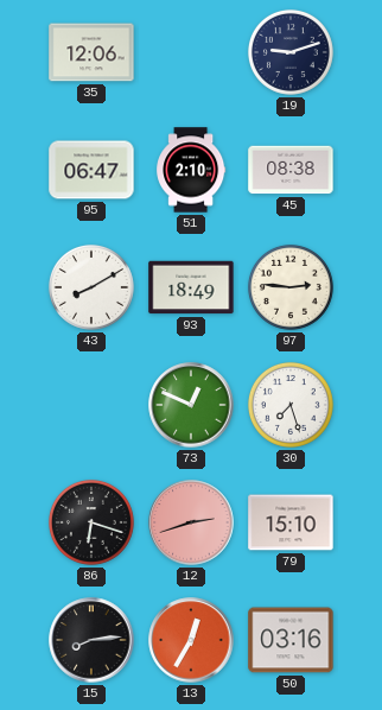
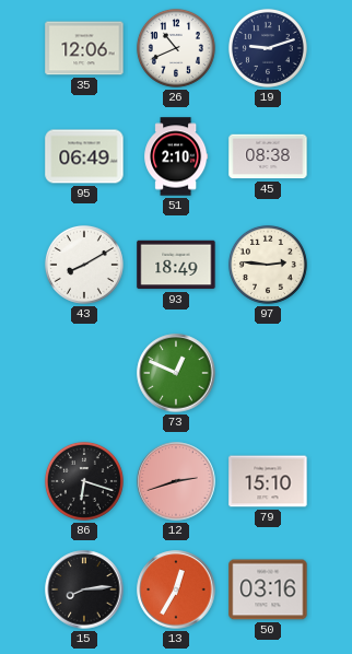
26: none -> 10:41 (176, 48)
95: 06:47 -> 06:49 (84, 156)
30: 7:27 -> none (291, 405)
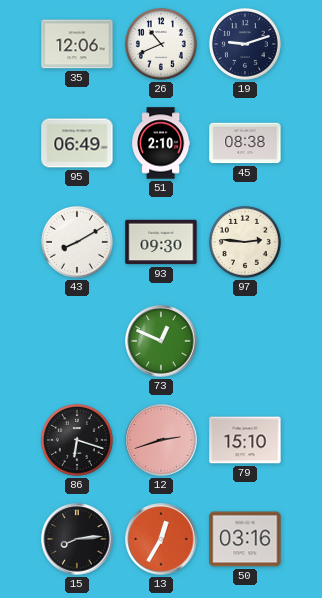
93: 18:49 -> 09:30 (161, 242)
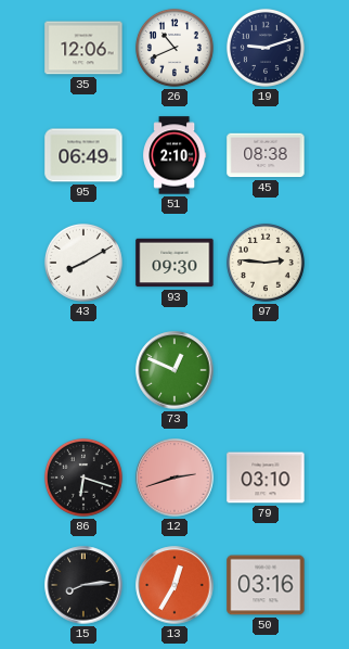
79: 15:10 -> 03:10 (266, 478)
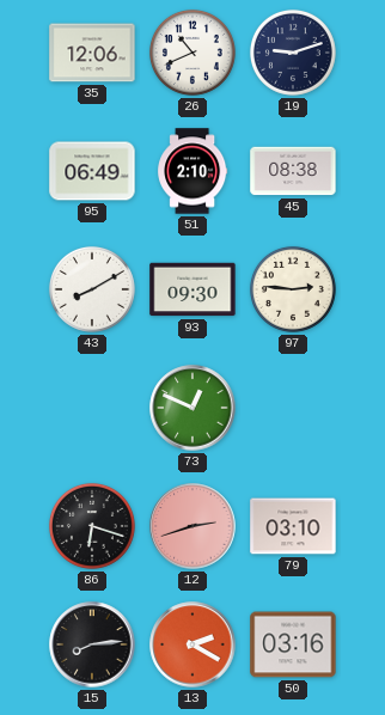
13: 12:35 -> 2:20 (192, 644)
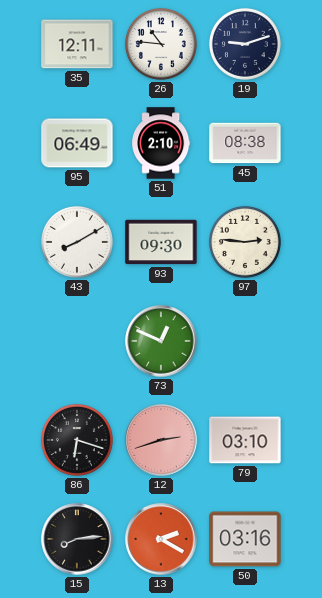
35: 12:06 -> 12:11 (77, 44)
26: 10:41 -> 10:46 (161, 44)
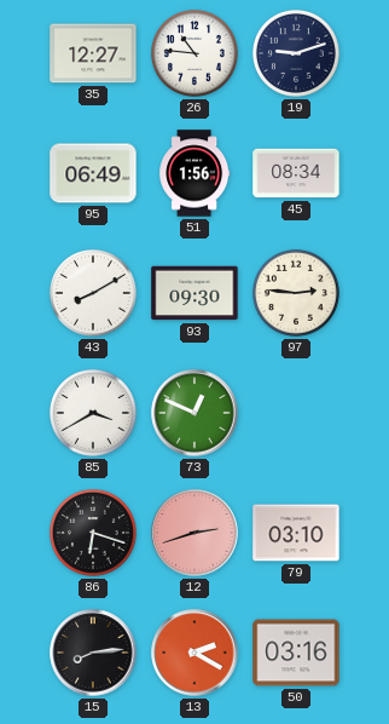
35: 12:11 -> 12:27 (93, 53)
51: 2:10 -> 1:56 (194, 173)
45: 08:38 -> 08:34 (296, 173)
85: none -> 3:40 (93, 413)
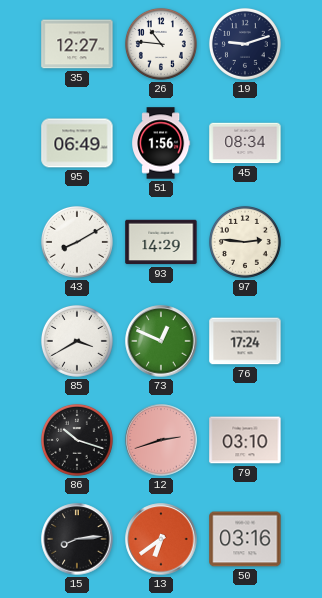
93: 09:30 -> 14:29 (161, 242)
76: none -> 17:24 (245, 341)
86: 6:18 -> 10:18 (77, 440)
13: 2:20 -> 6:39 (161, 539)
